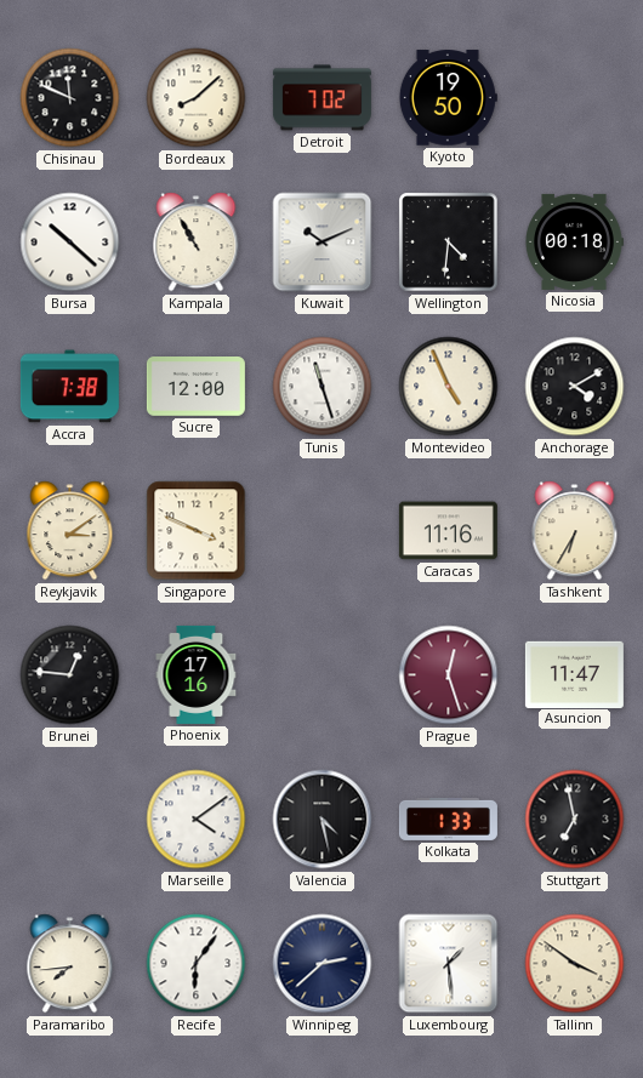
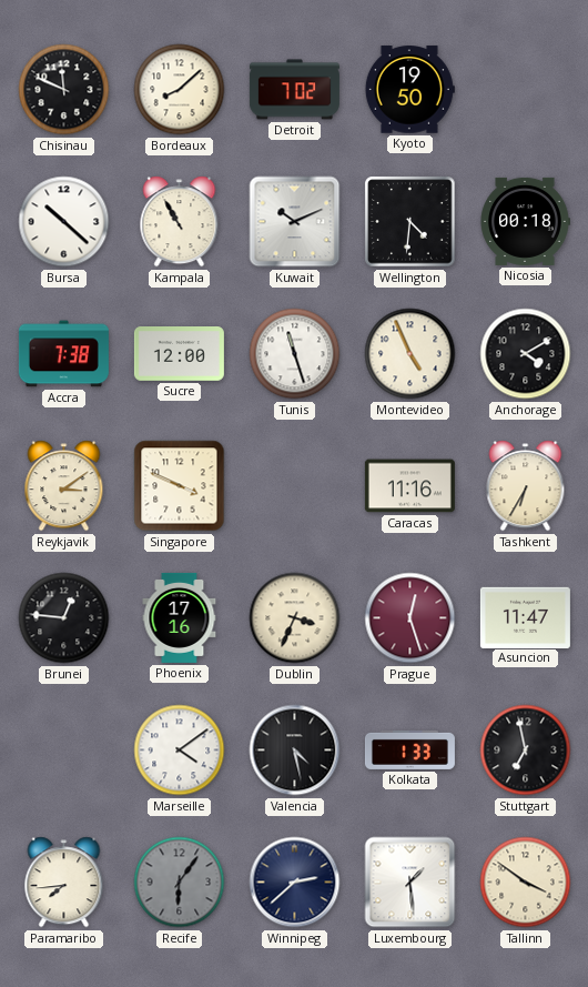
Dublin: none -> 3:34 (295, 618)
Recife dial: white -> grey (180, 883)
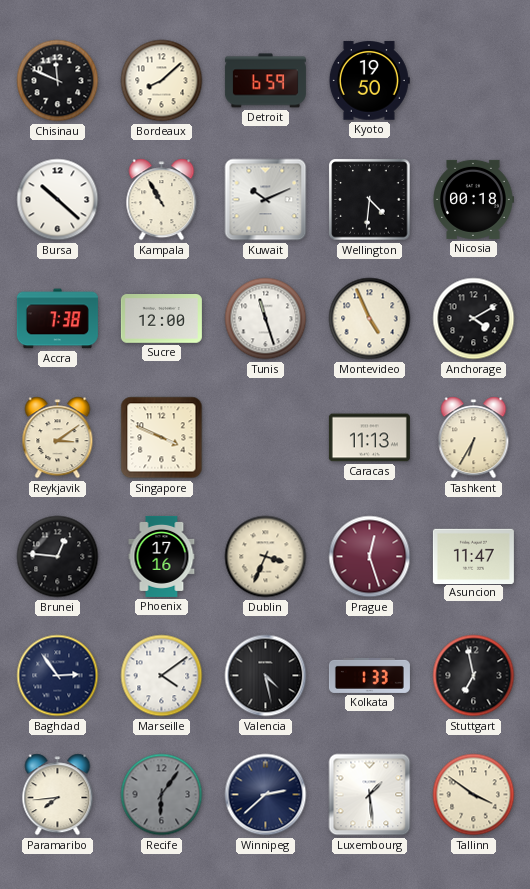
Detroit: 7:02 -> 6:59 (265, 81)
Caracas: 11:16 -> 11:13 (369, 438)
Baghdad: none -> 2:54 (58, 676)
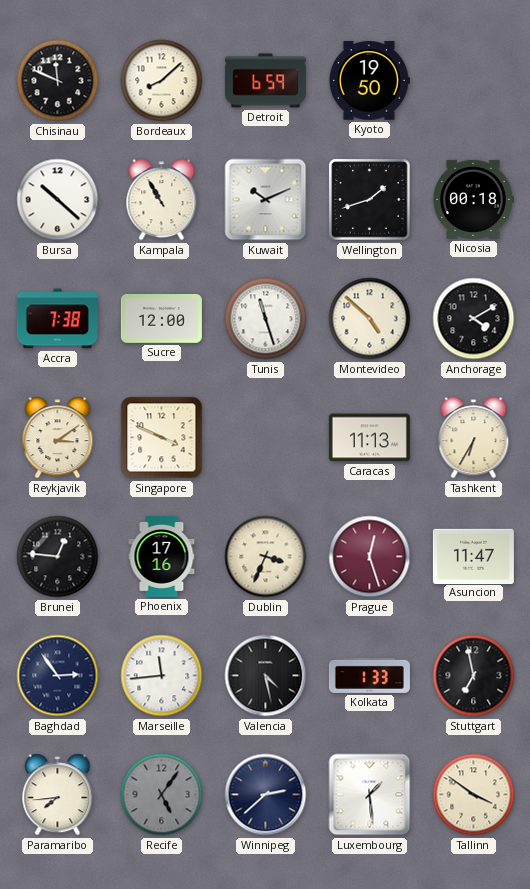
Wellington: 4:31 -> 1:42 (370, 200)
Montevideo: 4:56 -> 4:52 (370, 319)
Marseille: 4:09 -> 11:44 (162, 676)
Recife: 6:06 -> 5:06 (162, 795)
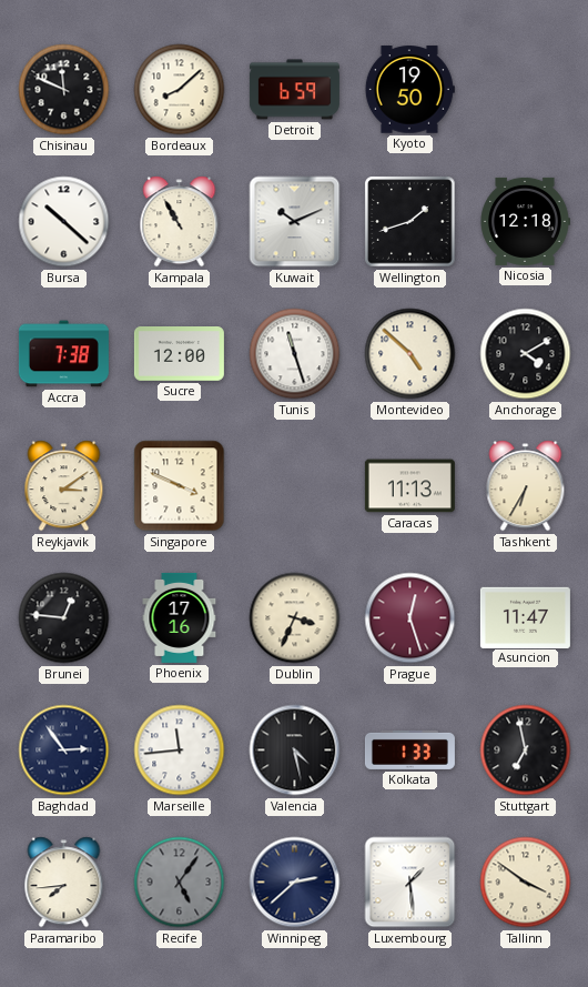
Nicosia: 00:18 -> 12:18 (525, 221)
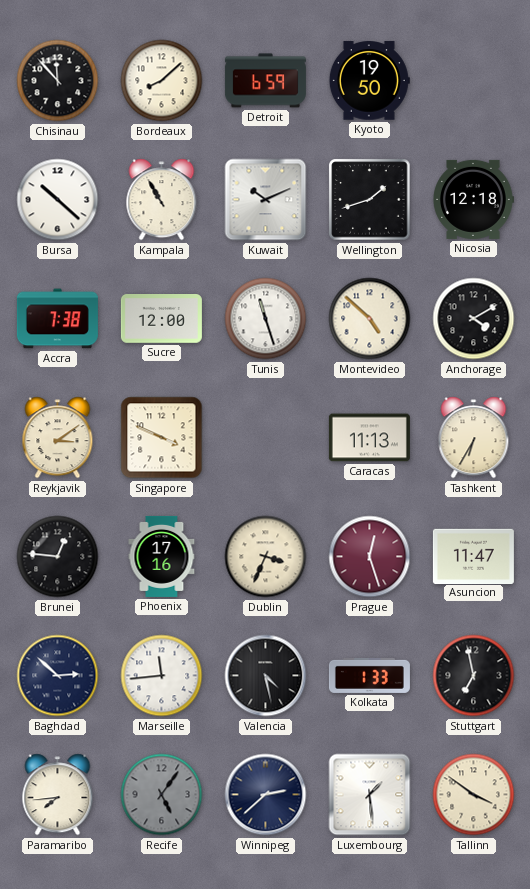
Chisinau: 11:49 -> 11:53 (58, 81)
Baghdad: 2:54 -> 2:52 (58, 676)
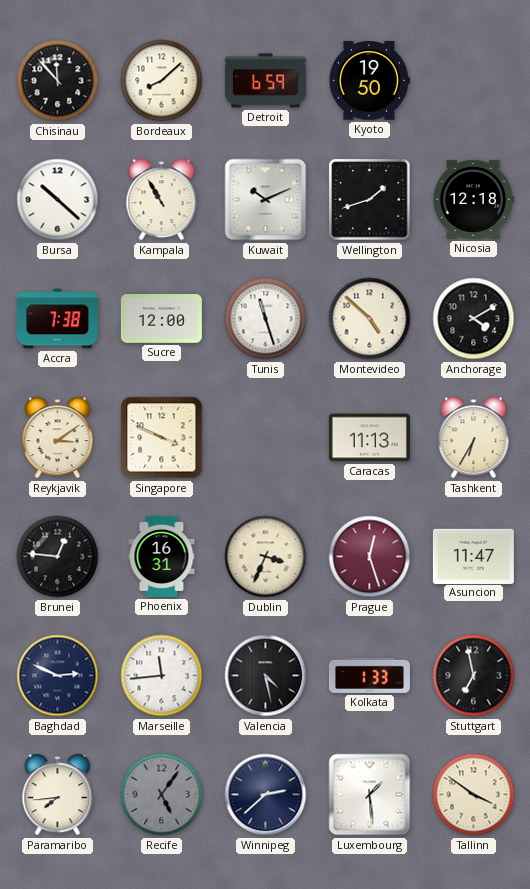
Phoenix: 17:16 -> 16:31 (162, 556)
Baghdad: 2:52 -> 2:49 (58, 676)
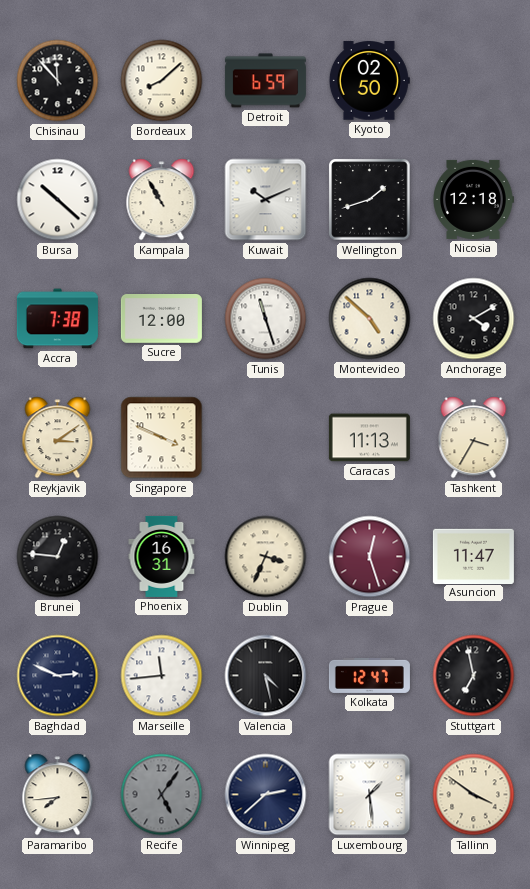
Kyoto: 19:50 -> 02:50 (369, 81)
Tashkent: 6:35 -> 3:35 (474, 438)
Kolkata: 1:33 -> 12:47 (369, 675)
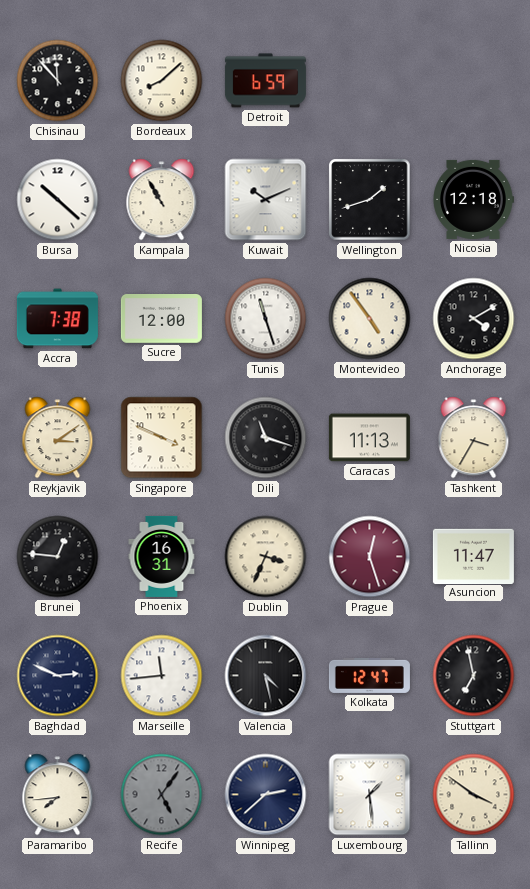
Kyoto: 02:50 -> none (369, 81)
Montevideo: 4:52 -> 4:54 (370, 319)
Dili: none -> 11:18 (266, 438)
